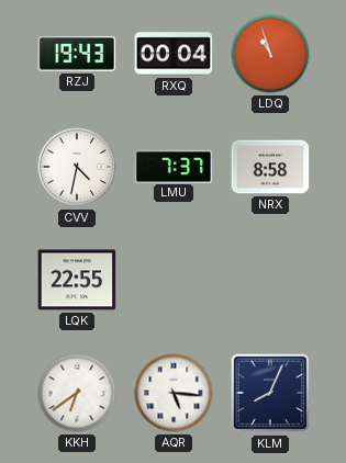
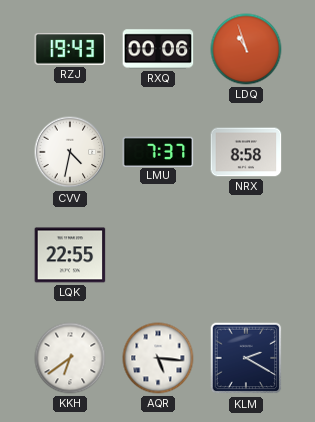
RXQ: 00:04 -> 00:06 (158, 49)
KLM: 8:04 -> 2:20 (246, 358)
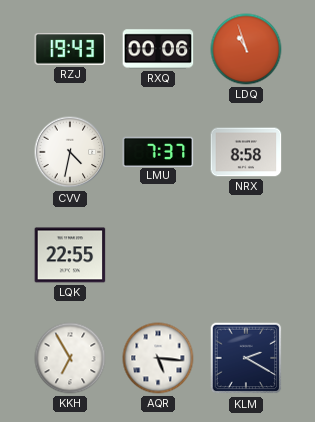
KKH: 6:39 -> 6:55 (70, 358)
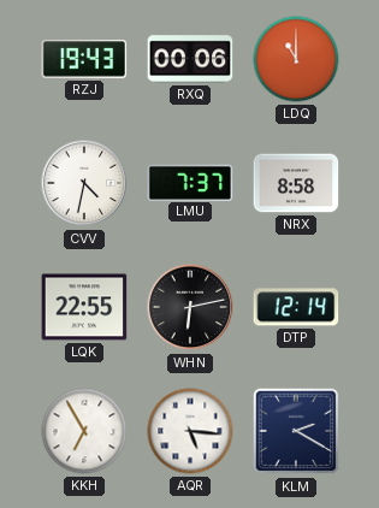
LDQ: 10:57 -> 11:00 (296, 59)
WHN: none -> 6:13 (190, 307)
DTP: none -> 12:14 (296, 307)
